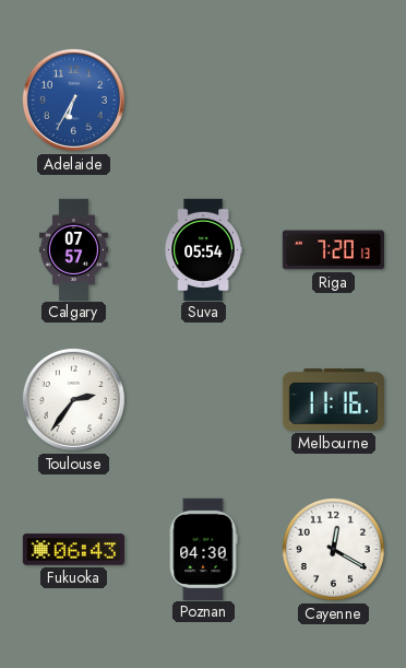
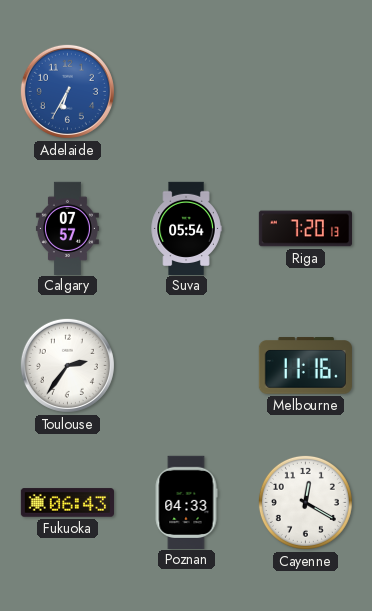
Poznan: 04:30 -> 04:33 (186, 502)
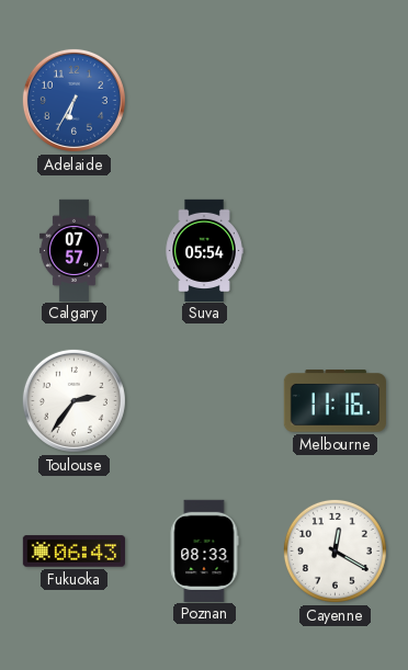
Riga: 7:20 -> none (305, 229)
Poznan: 04:33 -> 08:33 (204, 550)
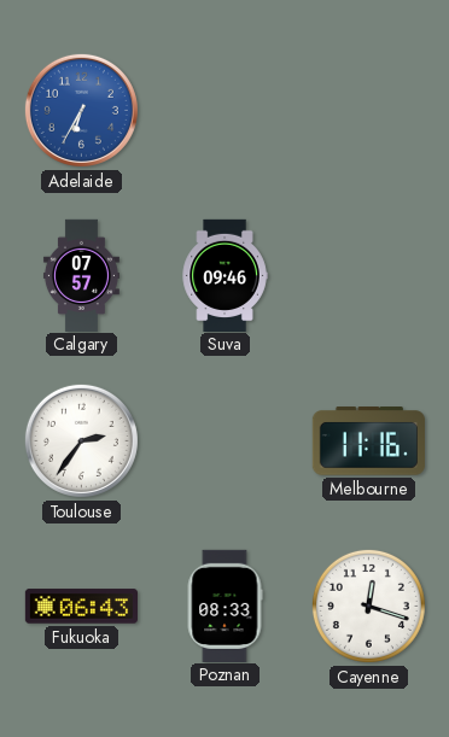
Suva: 05:54 -> 09:46 (224, 275)
Cayenne: 12:20 -> 12:18 (368, 606)
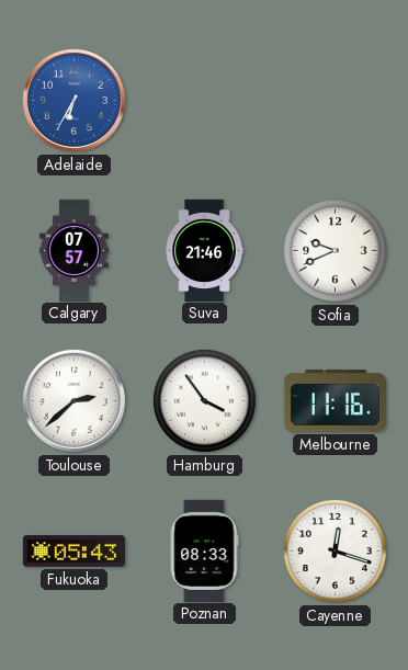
Suva: 09:46 -> 21:46 (204, 250)
Sofia: none -> 9:41 (335, 250)
Toulouse: 2:36 -> 2:38 (73, 400)
Hamburg: none -> 3:54 (204, 400)
Fukuoka: 06:43 -> 05:43 (73, 552)
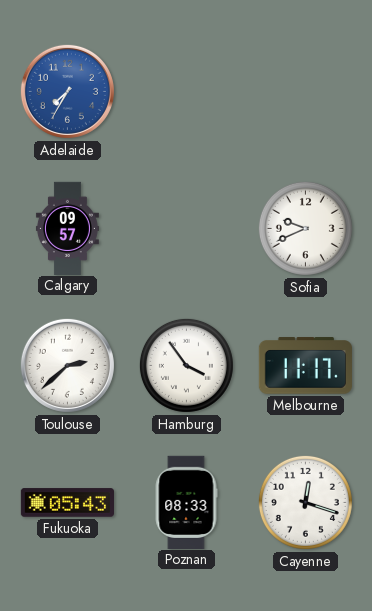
Adelaide: 6:35 -> 7:35 (67, 91)
Calgary: 07:57 -> 09:57 (67, 228)
Suva: 21:46 -> none (204, 250)
Melbourne: 11:16 -> 11:17 (305, 366)
